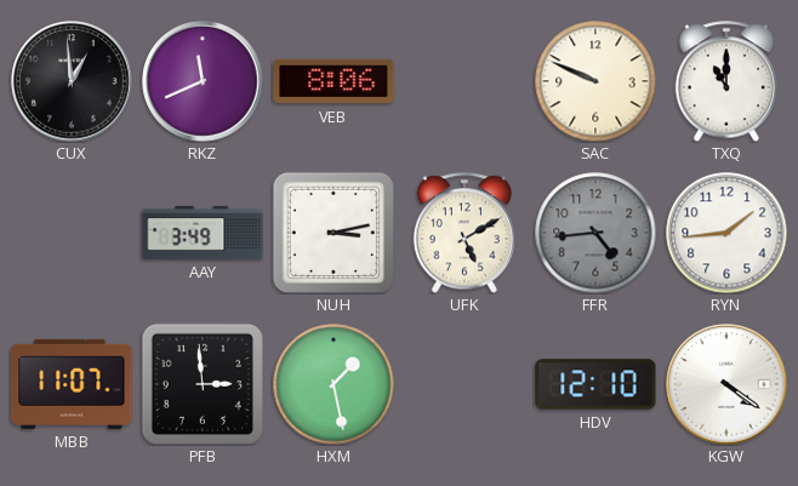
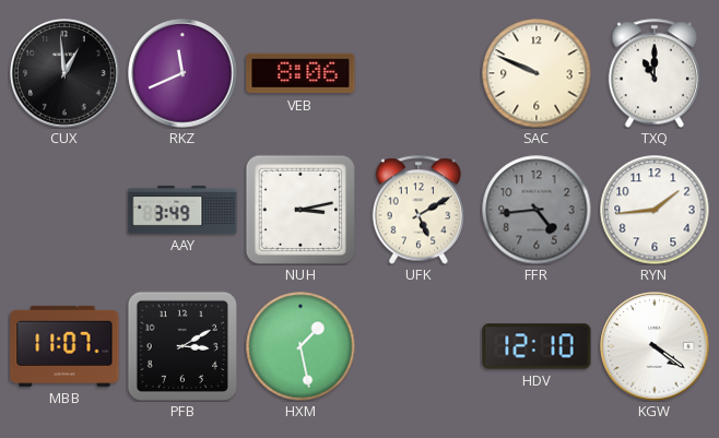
PFB: 2:59 -> 3:10 (181, 345)
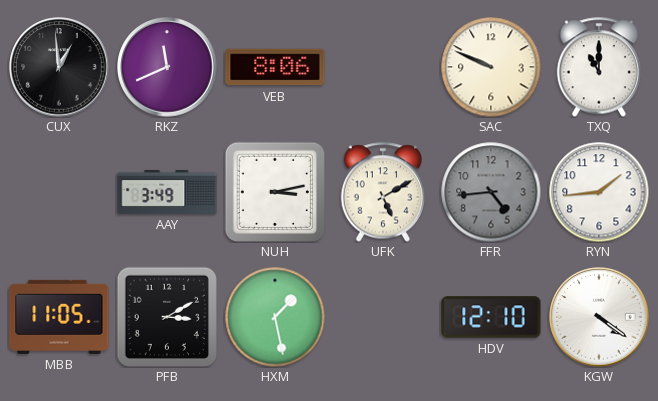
MBB: 11:07 -> 11:05 (59, 317)
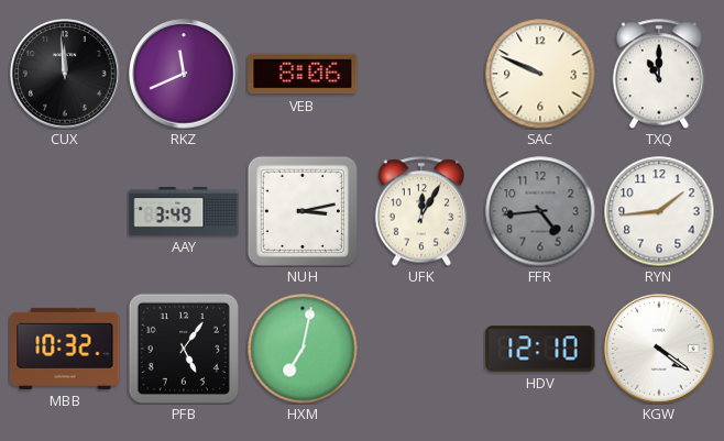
CUX: 12:59 -> 11:59 (65, 74)
UFK: 5:10 -> 12:05 (421, 211)
MBB: 11:05 -> 10:32 (65, 349)
PFB: 3:10 -> 5:06 (183, 348)
HXM: 1:28 -> 7:02 (303, 349)
